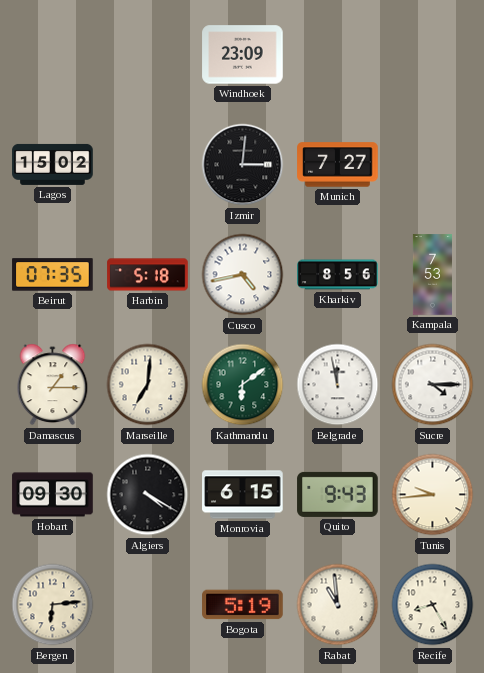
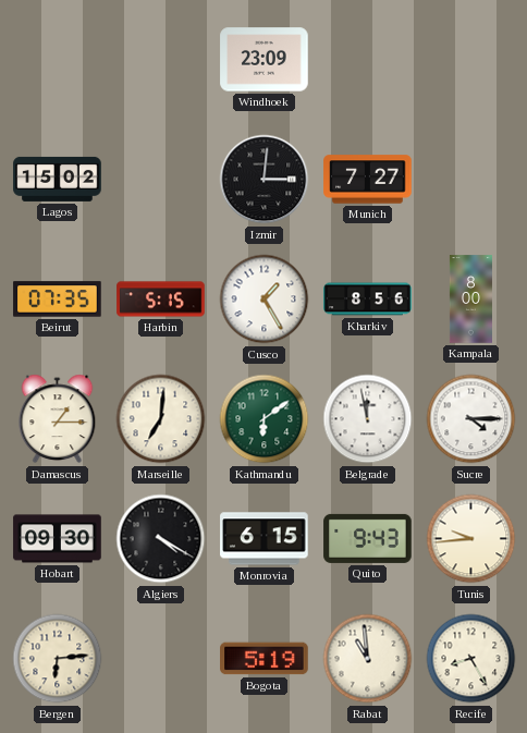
Harbin: 5:18 -> 5:15 (161, 300)
Cusco: 4:43 -> 1:25 (265, 300)
Kampala: 7:53 -> 8:00 (470, 300)
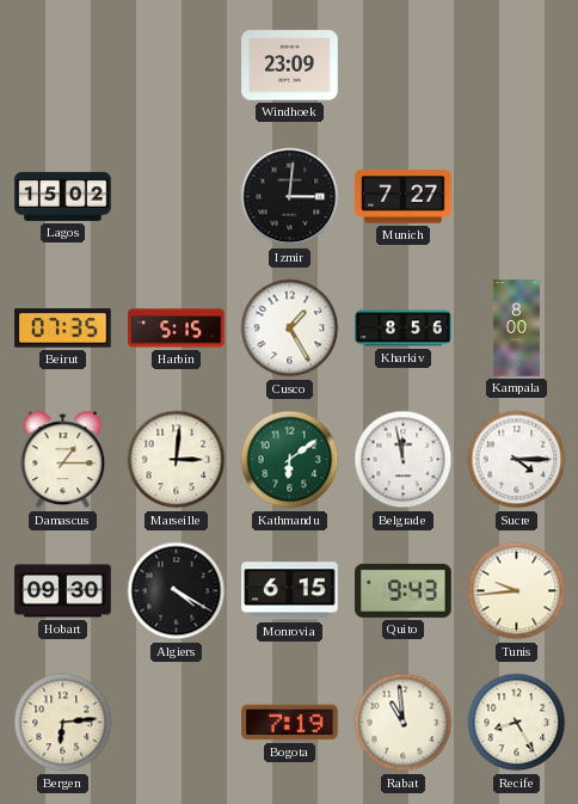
Marseille: 7:01 -> 3:01 (177, 460)
Bogota: 5:19 -> 7:19 (290, 723)
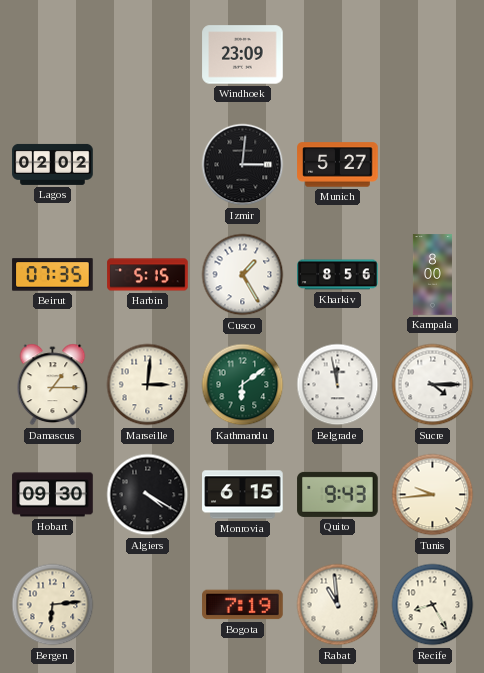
Lagos: 15:02 -> 02:02 (53, 164)
Munich: 7:27 -> 5:27 (338, 165)
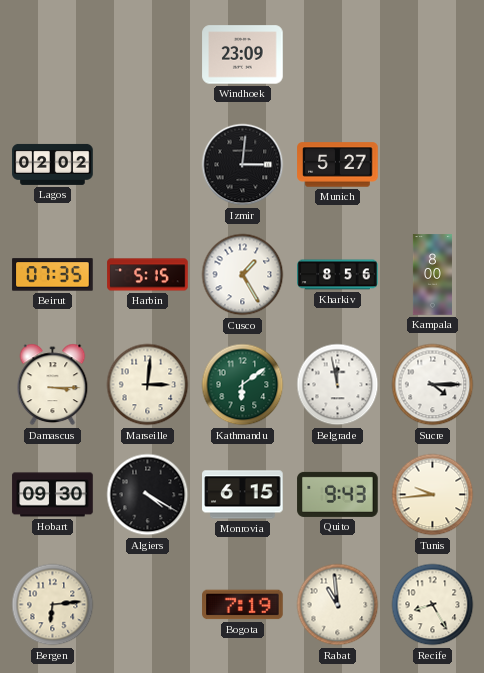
Damascus: 1:15 -> 3:15 (53, 385)
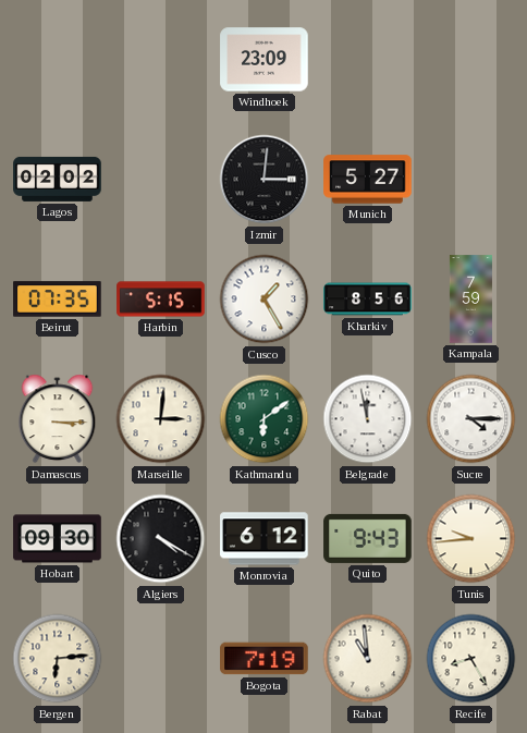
Kampala: 8:00 -> 7:59 (470, 300)
Monrovia: 6:15 -> 6:12 (265, 539)
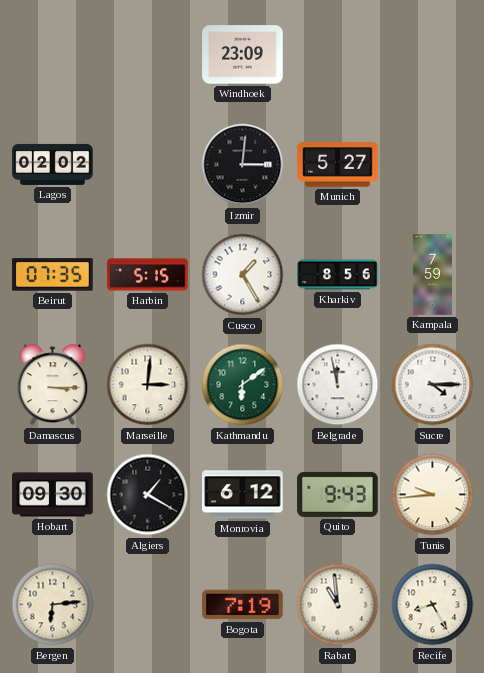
Algiers: 4:20 -> 1:20 (148, 495)
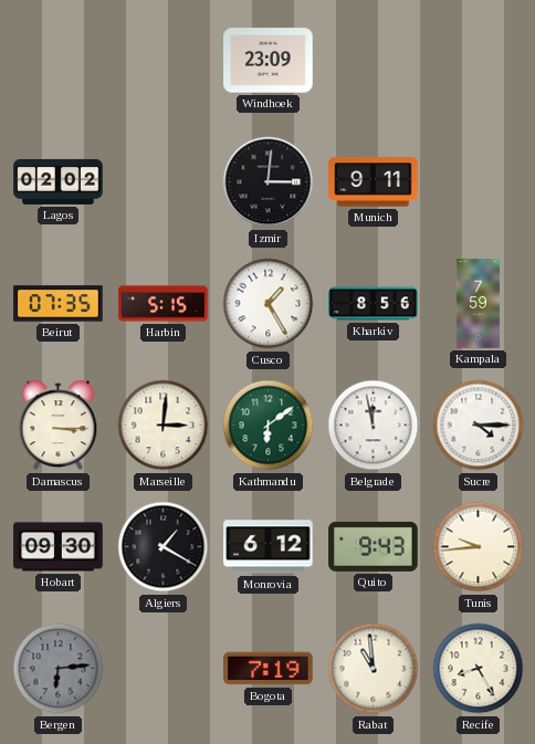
Munich: 5:27 -> 9:11 (374, 182)
Bergen dial: cream -> grey (59, 669)
